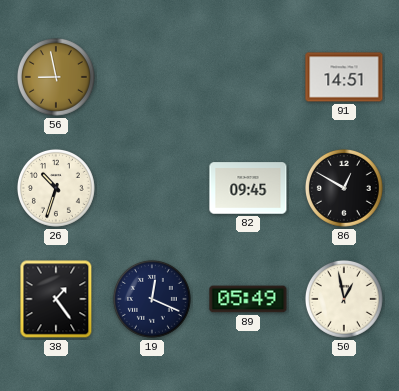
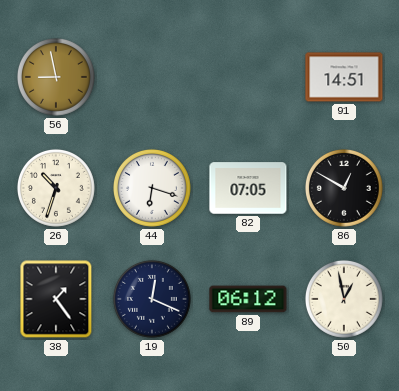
44: none -> 6:18 (152, 188)
82: 09:45 -> 07:05 (248, 188)
89: 05:49 -> 06:12 (248, 299)
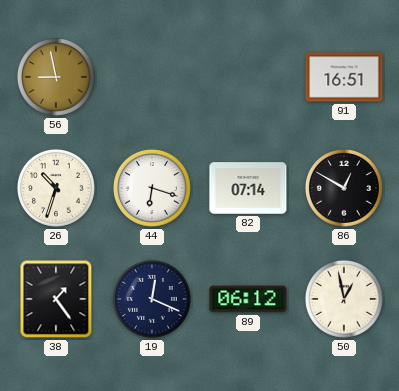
91: 14:51 -> 16:51 (344, 77)
82: 07:05 -> 07:14 (248, 188)
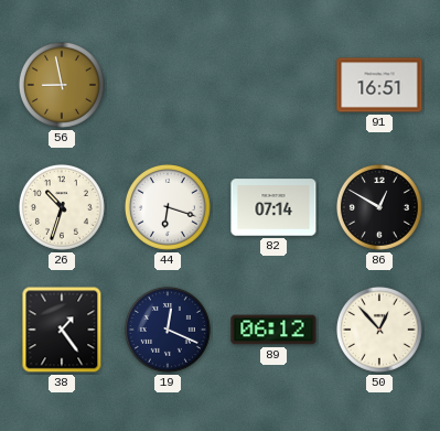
50: 12:58 -> 12:53 (379, 330)
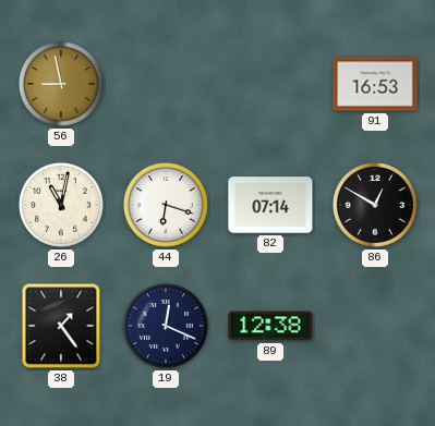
91: 16:51 -> 16:53 (375, 84)
26: 10:33 -> 11:02 (61, 205)
89: 06:12 -> 12:38 (270, 326)
50: 12:53 -> none (379, 330)
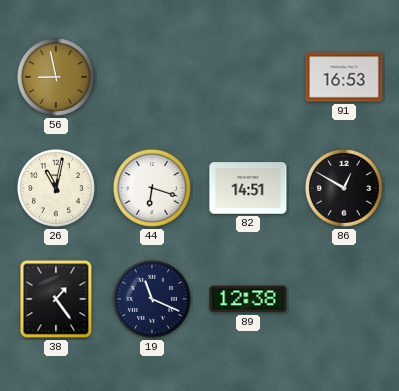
82: 07:14 -> 14:51 (248, 188)
19: 12:19 -> 11:19 (152, 299)
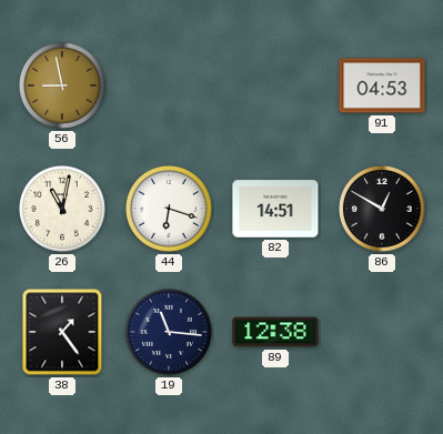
91: 16:53 -> 04:53 (382, 85)
19: 11:19 -> 11:16 (169, 332)
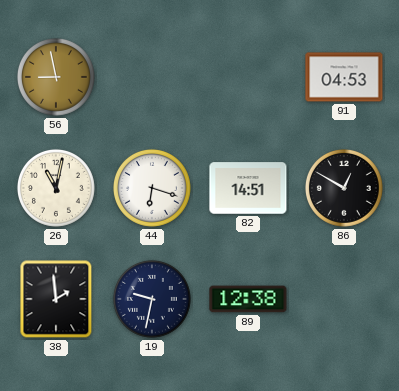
38: 1:24 -> 1:59 (56, 299)
19: 11:16 -> 9:32 (152, 299)
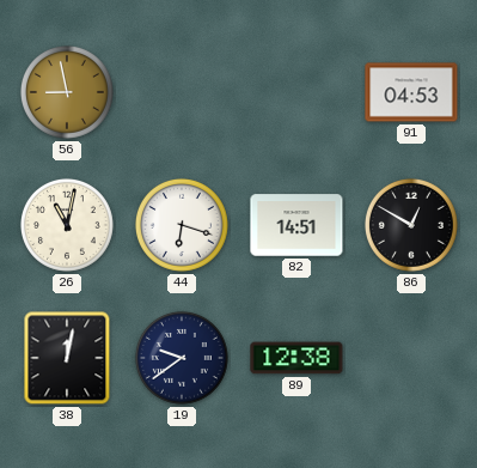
38: 1:59 -> 12:02 (67, 358)
19: 9:32 -> 9:39 (182, 358)
